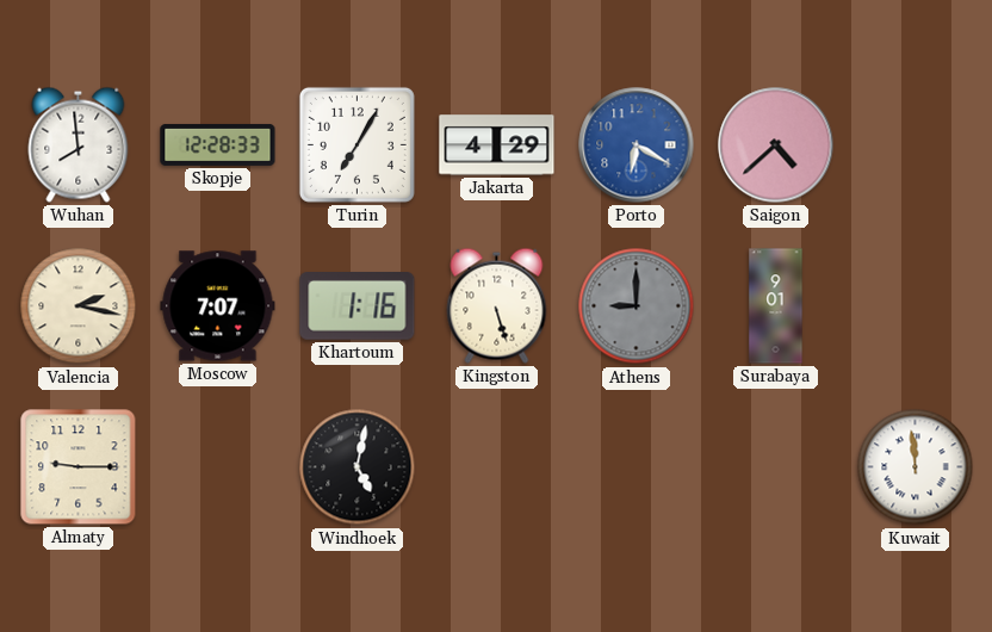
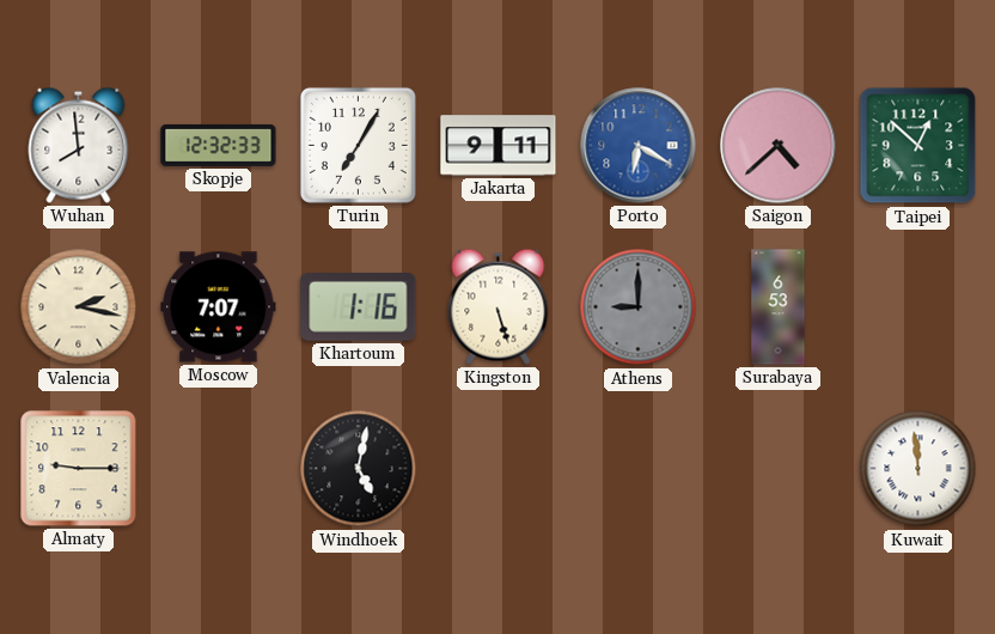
Skopje: 12:28 -> 12:32 (219, 145)
Jakarta: 4:29 -> 9:11 (499, 146)
Taipei: none -> 12:52 (918, 146)
Surabaya: 9:01 -> 6:53 (779, 307)
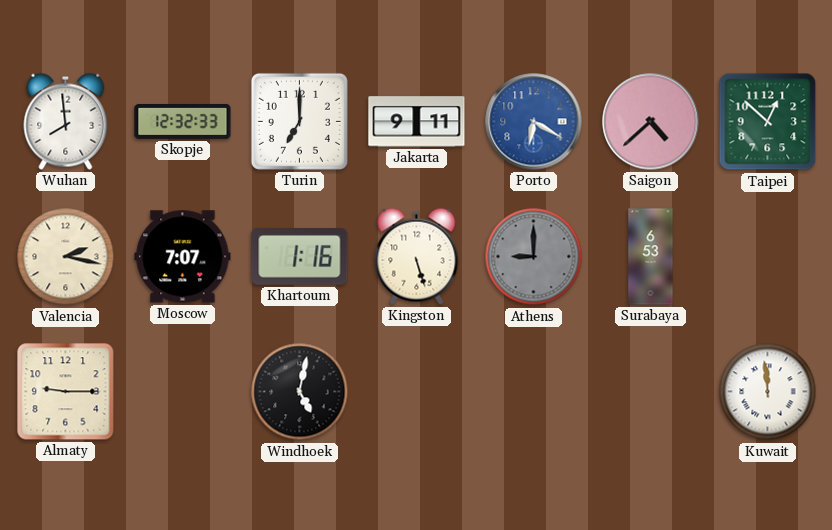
Turin: 7:05 -> 7:00 (299, 121)
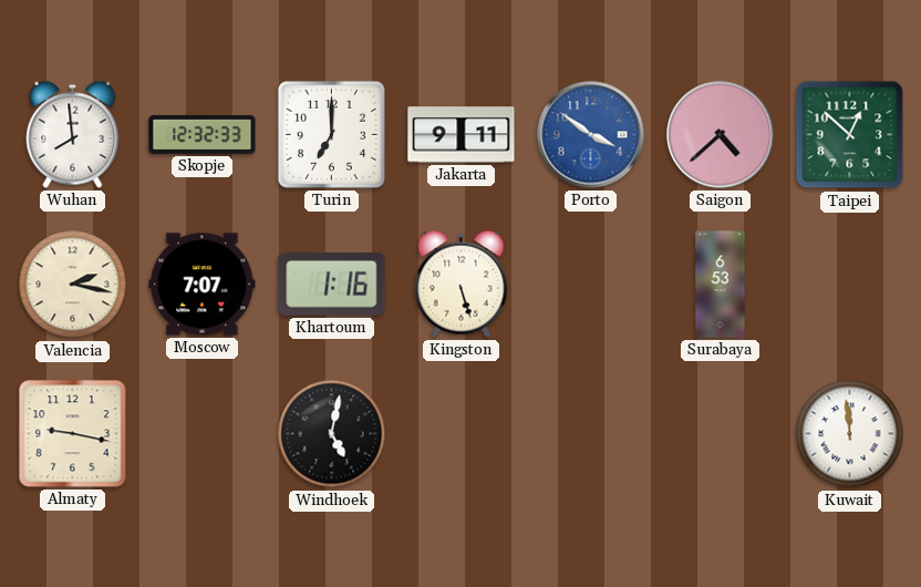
Porto: 6:20 -> 3:51 (591, 135)
Athens: 9:00 -> none (534, 257)
Almaty: 9:15 -> 9:17 (73, 434)
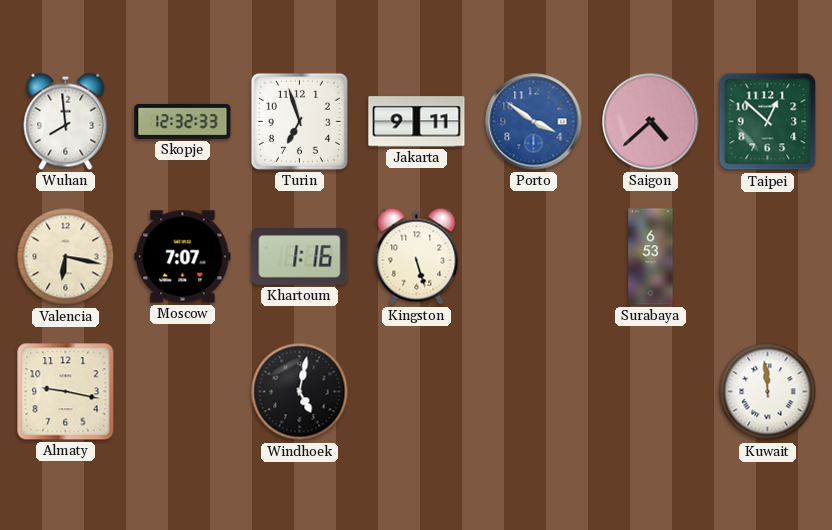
Turin: 7:00 -> 6:57 (299, 121)
Valencia: 2:17 -> 6:17 (66, 257)
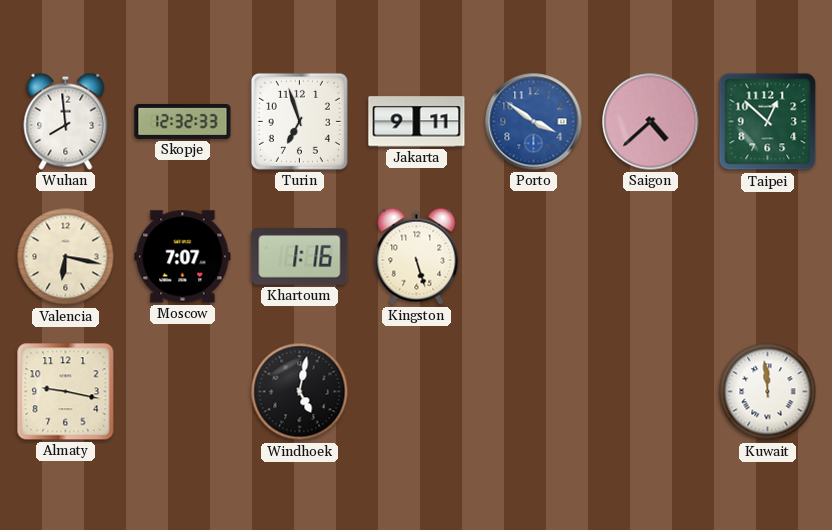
Surabaya: 6:53 -> none (651, 257)
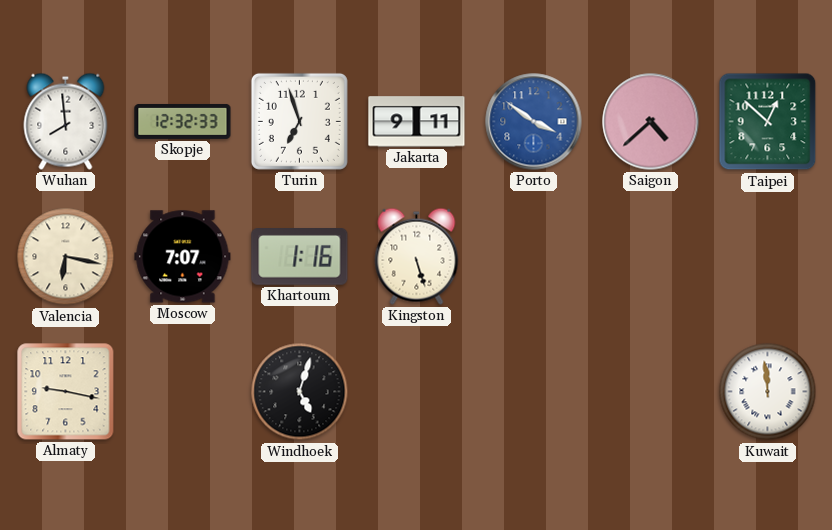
Windhoek: 5:02 -> 5:03 (300, 392)
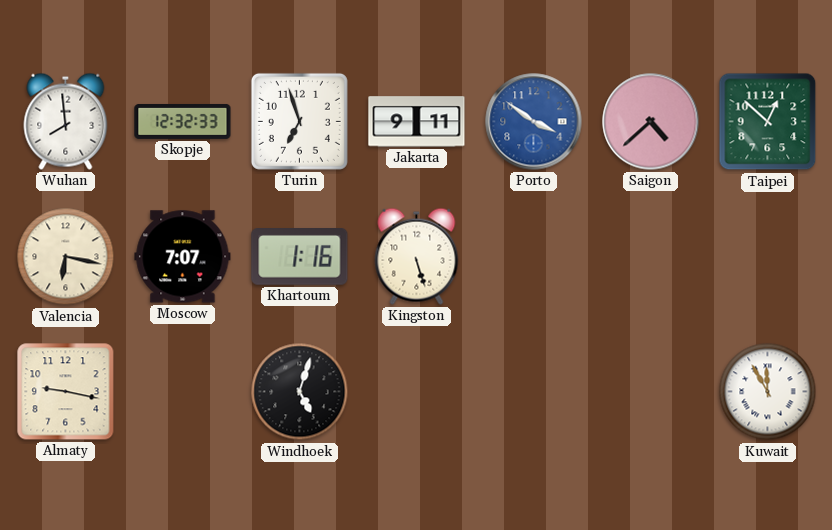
Kuwait: 11:59 -> 11:55 (768, 392)
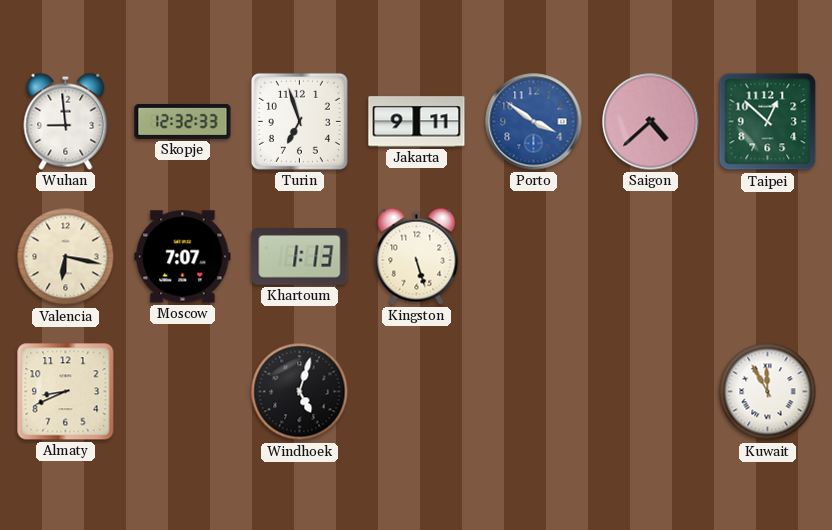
Wuhan: 7:59 -> 8:59 (66, 121)
Khartoum: 1:16 -> 1:13 (300, 257)
Almaty: 9:17 -> 8:41 (66, 392)
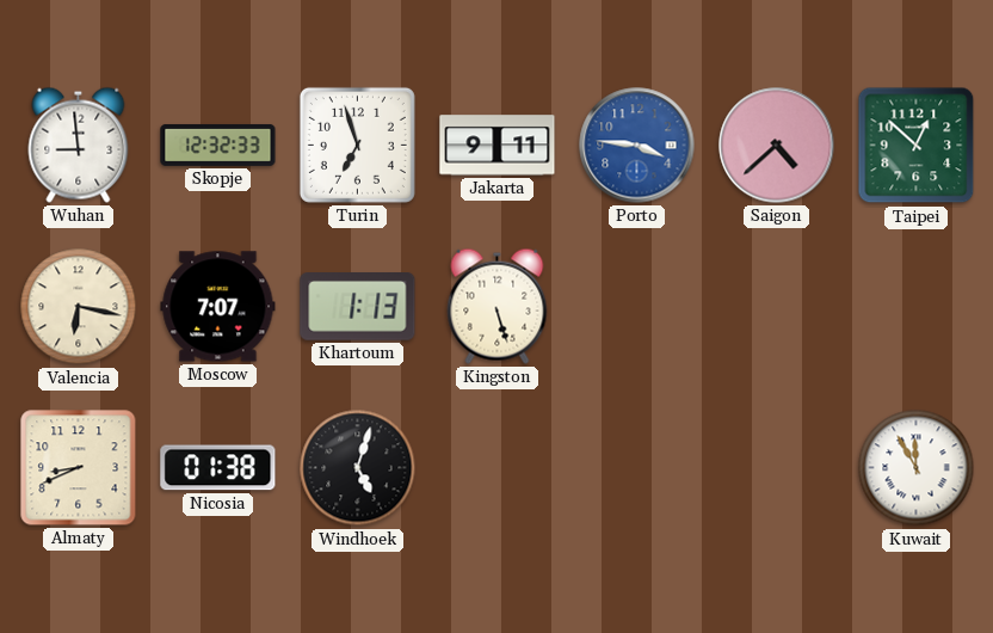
Porto: 3:51 -> 3:46 (637, 146)
Nicosia: none -> 01:38 (218, 468)
